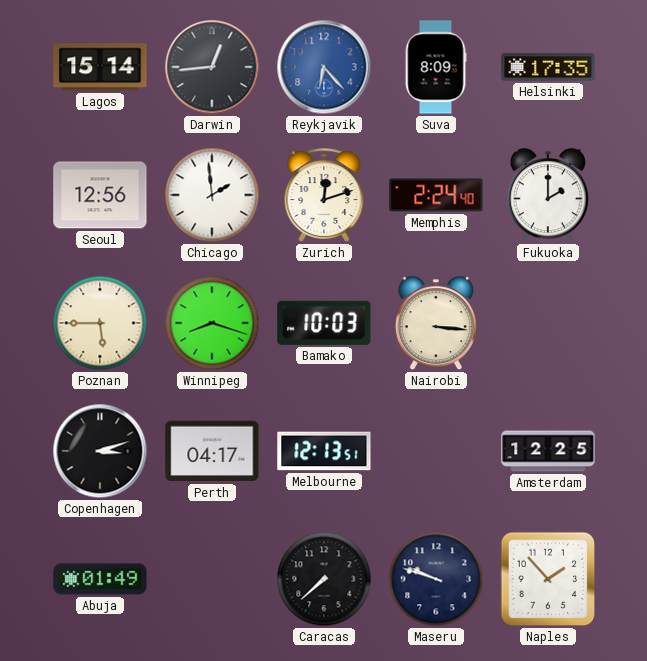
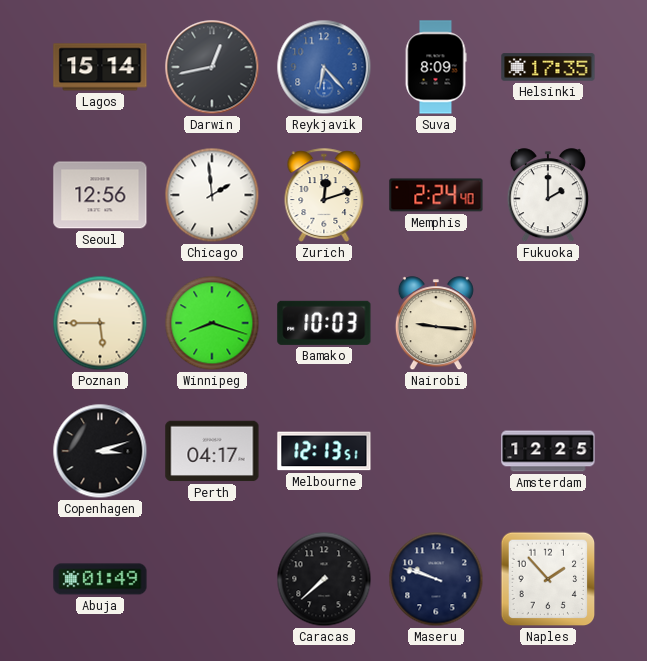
Darwin: 12:44 -> 12:43 (212, 67)
Nairobi: 3:16 -> 9:16 (436, 324)
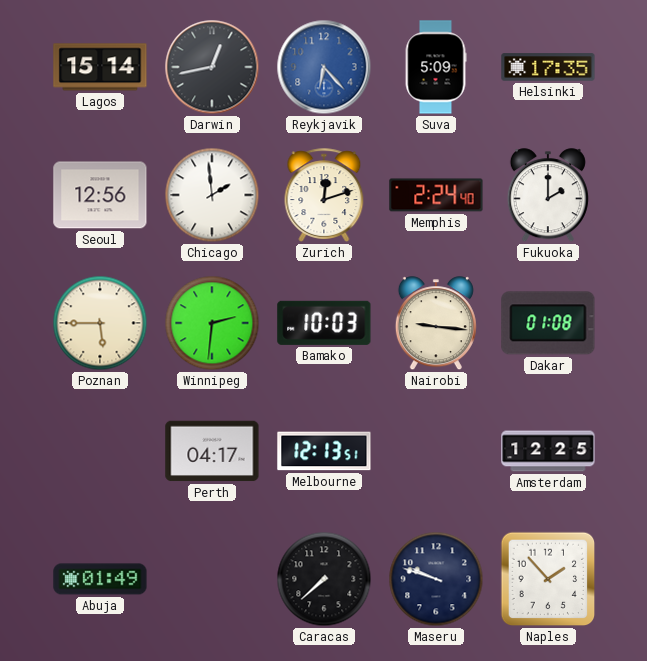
Suva: 8:09 -> 5:09 (436, 67)
Winnipeg: 8:18 -> 2:31 (212, 323)
Dakar: none -> 01:08 (548, 323)
Copenhagen: 3:12 -> none (100, 451)
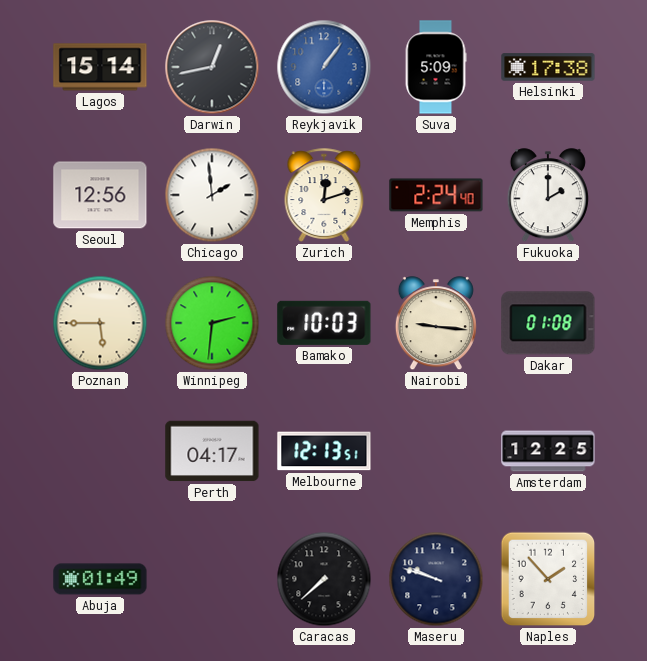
Reykjavik: 6:23 -> 1:06 (324, 67)
Helsinki: 17:35 -> 17:38 (548, 67)
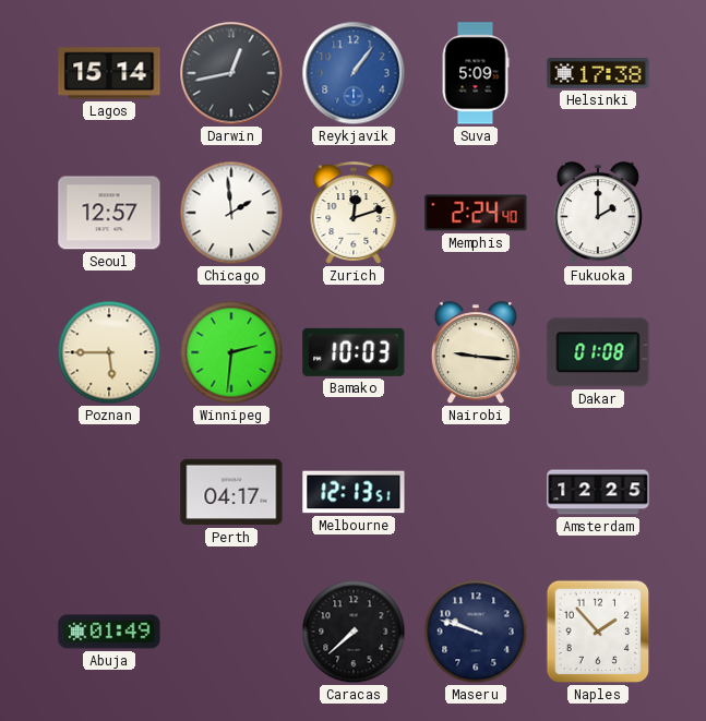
Seoul: 12:56 -> 12:57 (109, 213)
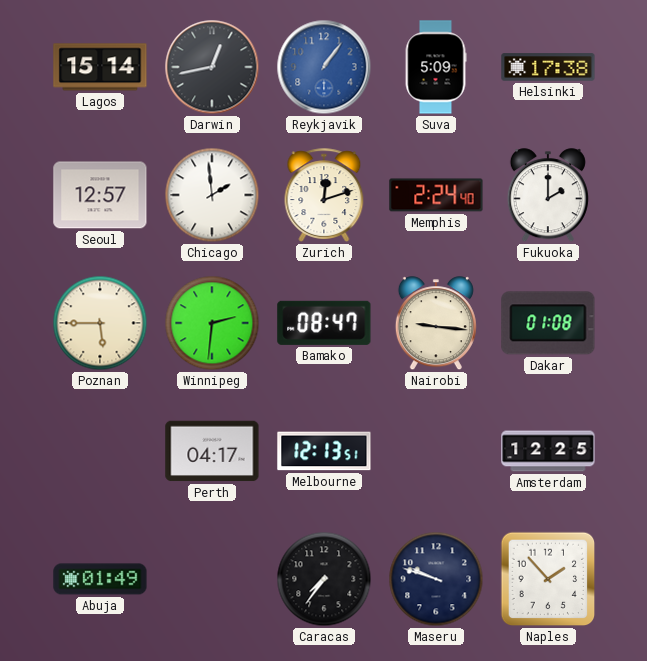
Bamako: 10:03 -> 08:47 (324, 323)
Caracas: 7:38 -> 7:36 (324, 579)
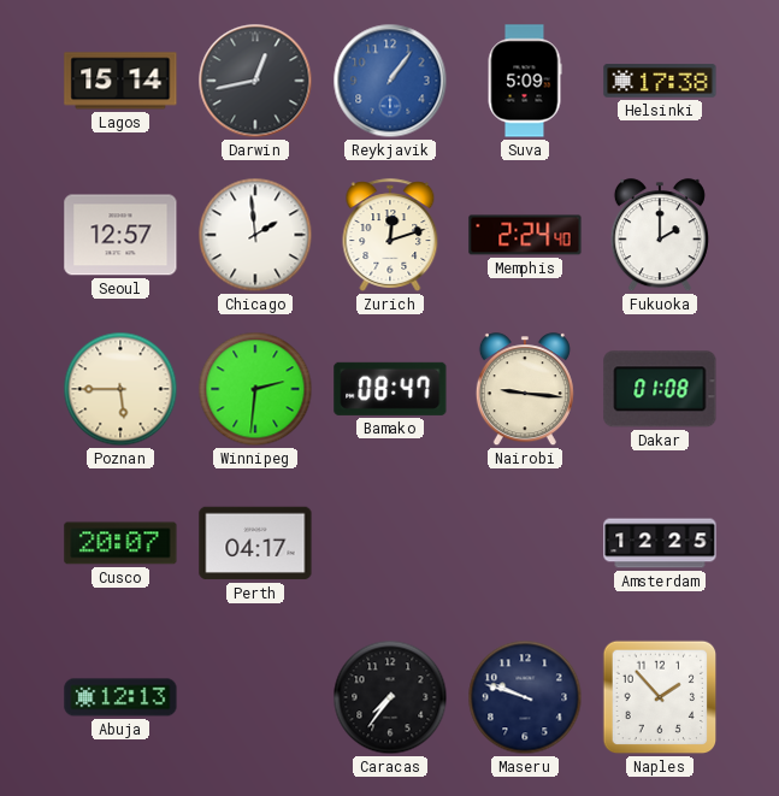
Cusco: none -> 20:07 (120, 543)
Melbourne: 12:13 -> none (324, 451)
Abuja: 01:49 -> 12:13 (120, 697)
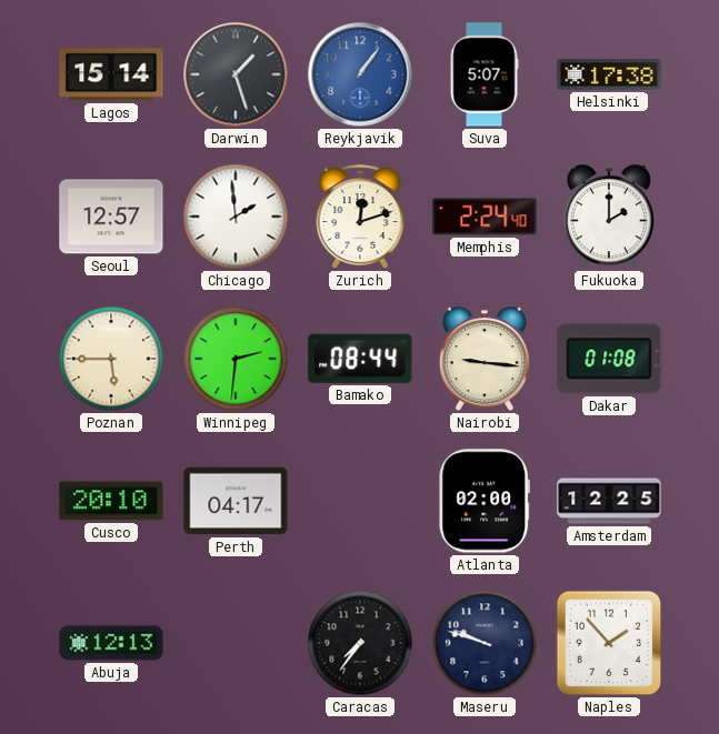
Darwin: 12:43 -> 1:27 (236, 74)
Suva: 5:09 -> 5:07 (485, 74)
Bamako: 08:47 -> 08:44 (360, 359)
Cusco: 20:07 -> 20:10 (111, 501)
Atlanta: none -> 02:00 (483, 501)
